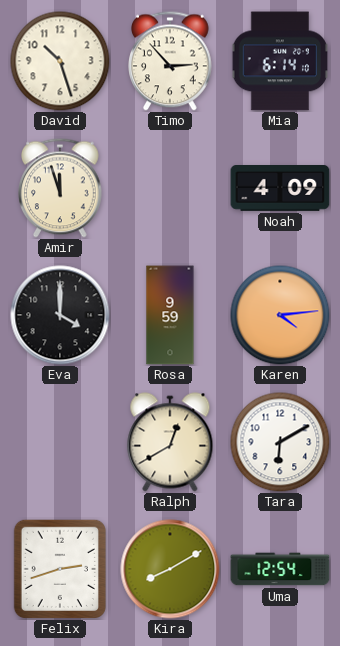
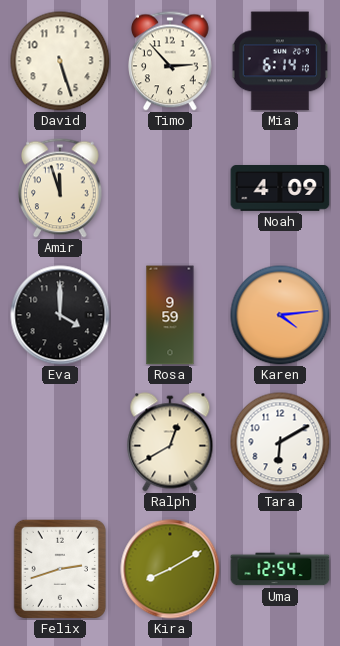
David: 10:27 -> 5:27 (60, 61)
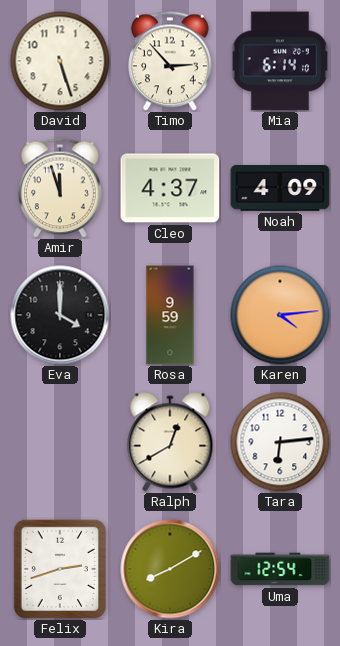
Cleo: none -> 4:37 (170, 188)
Tara: 6:10 -> 6:14 (280, 442)
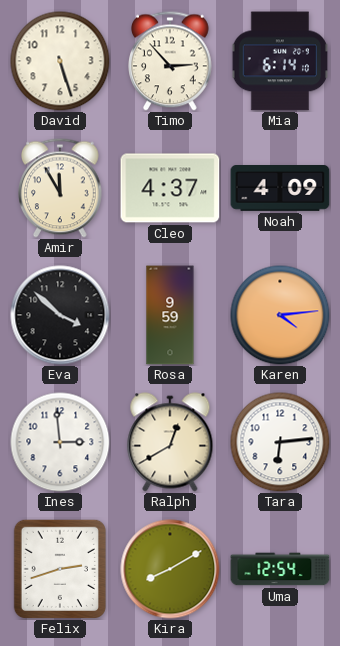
Amir: 11:57 -> 11:55 (61, 188)
Eva: 4:00 -> 3:52 (60, 315)
Ines: none -> 2:59 (60, 442)
